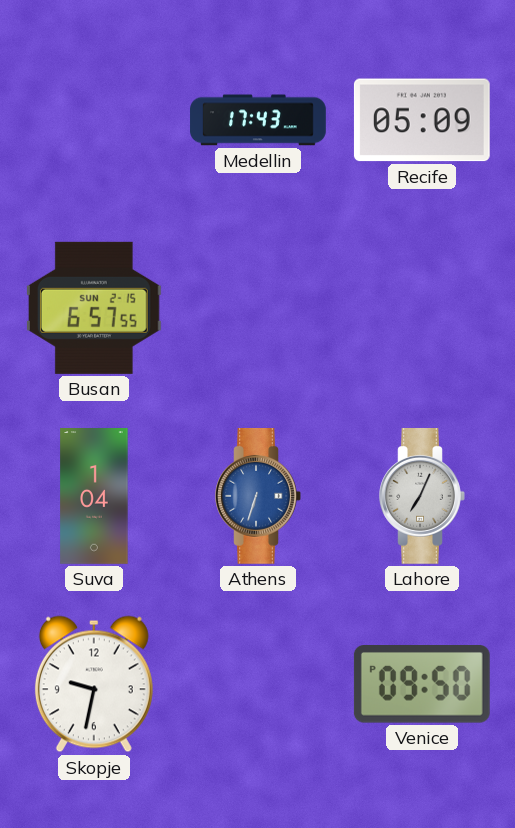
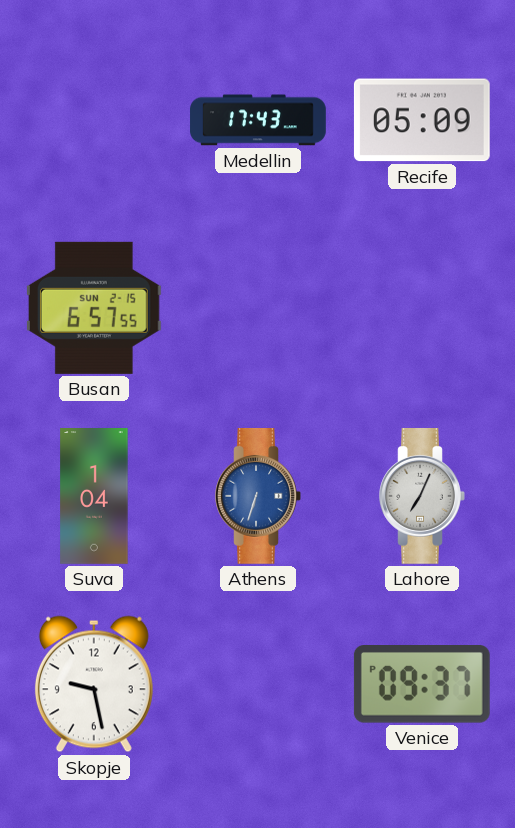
Skopje: 9:32 -> 9:28 (94, 684)
Venice: 09:50 -> 09:37 (422, 685)
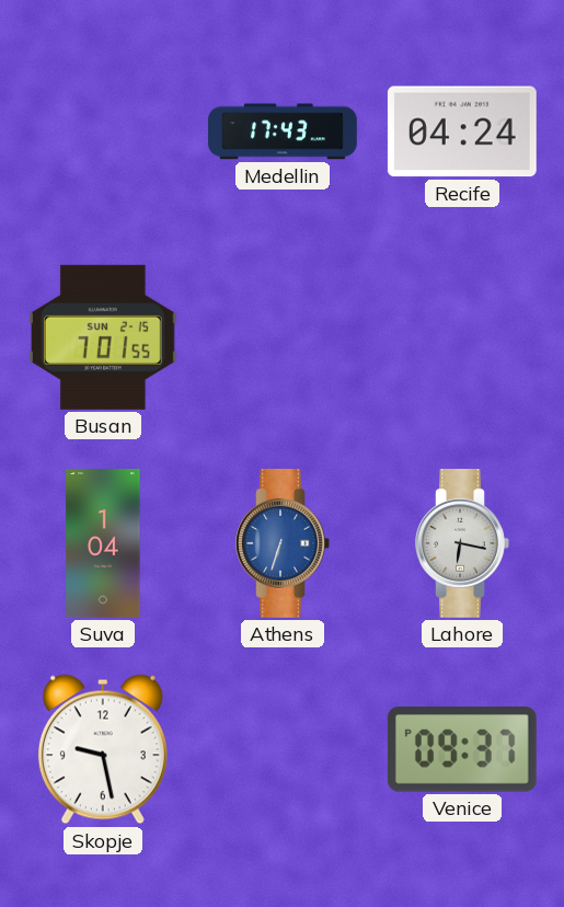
Recife: 05:09 -> 04:24 (462, 131)
Busan: 6:57 -> 7:01 (103, 337)
Lahore: 7:04 -> 6:17 (462, 544)
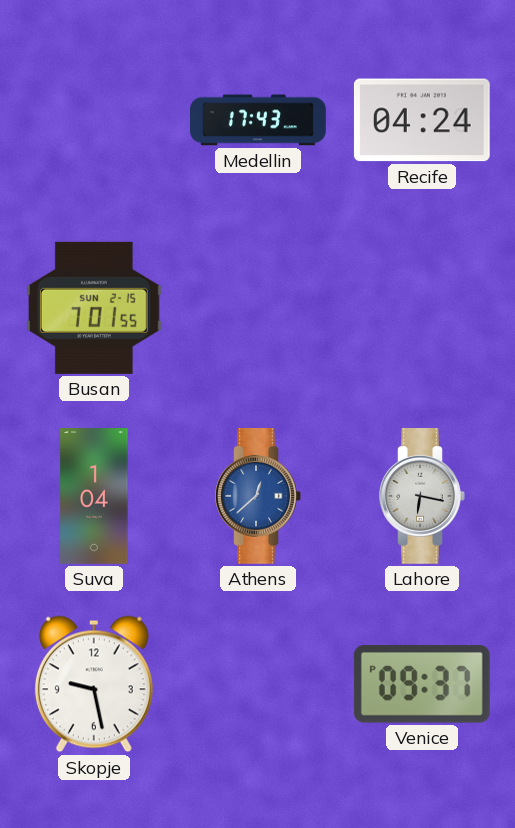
Athens: 6:33 -> 12:38 (258, 497)
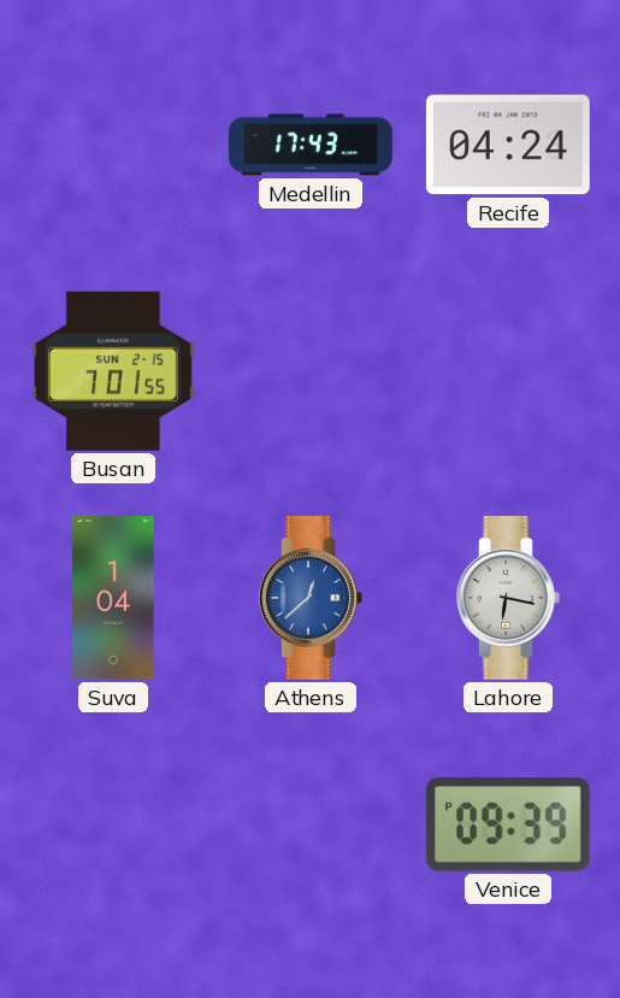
Skopje: 9:28 -> none (94, 684)
Venice: 09:37 -> 09:39 (508, 826)
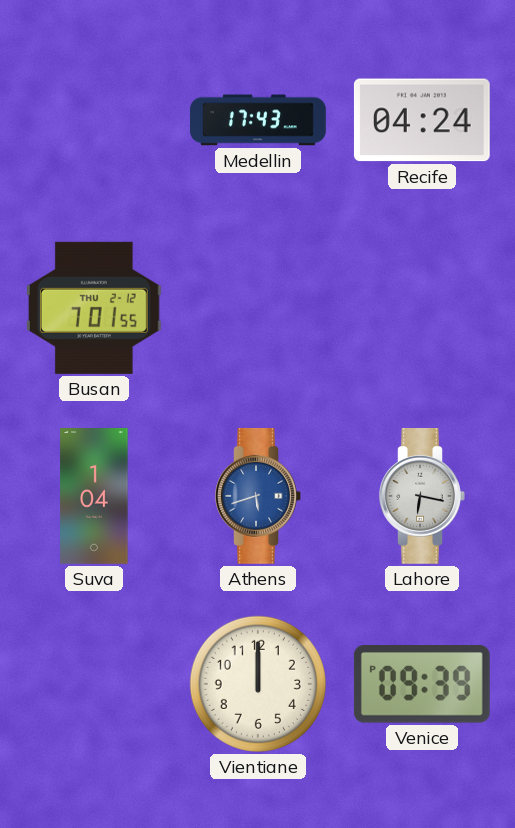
Busan date: SUN 2-15 -> THU 2-12 (94, 308)
Athens: 12:38 -> 5:42 (258, 497)
Vientiane: none -> 12:00 (258, 684)
